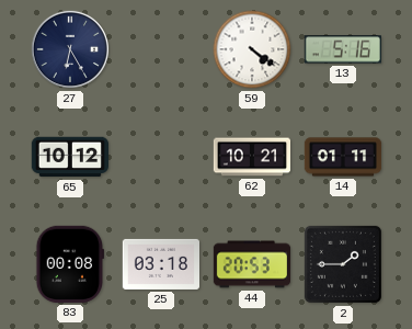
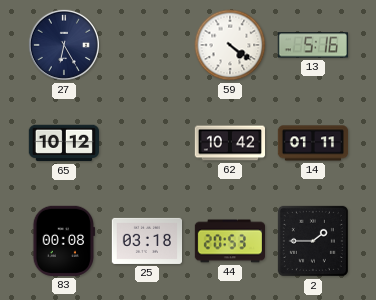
62: 10:21 -> 10:42 (230, 143)
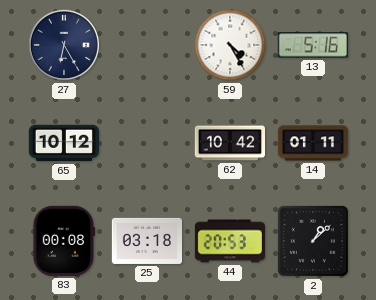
59: 4:21 -> 4:25 (230, 45)
2: 1:45 -> 1:08 (313, 241)
